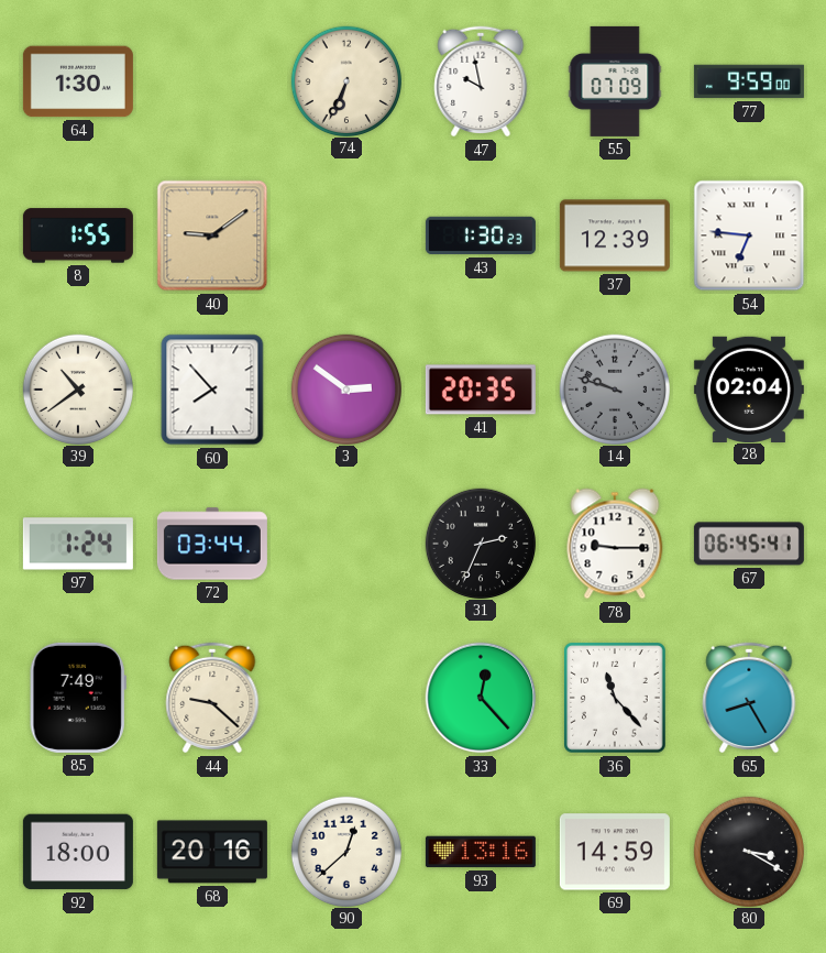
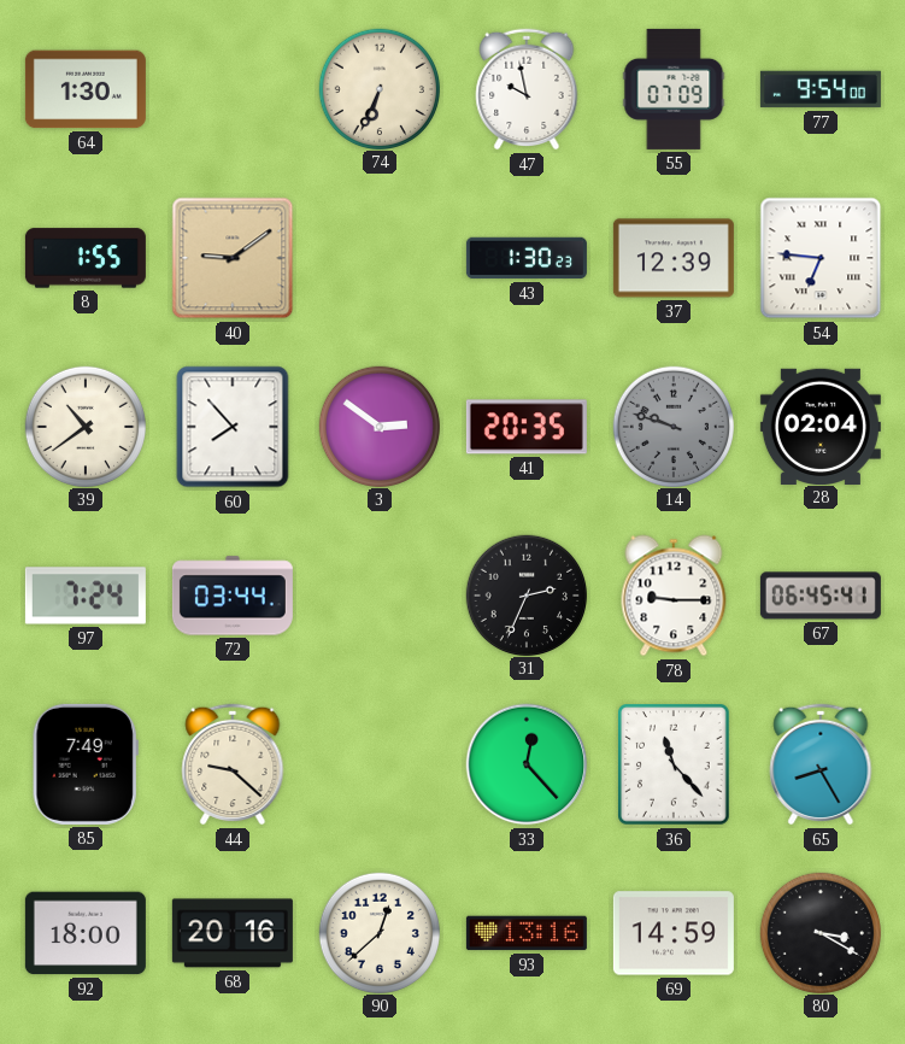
77: 9:59 -> 9:54 (821, 89)
97: 1:24 -> 7:24 (86, 596)
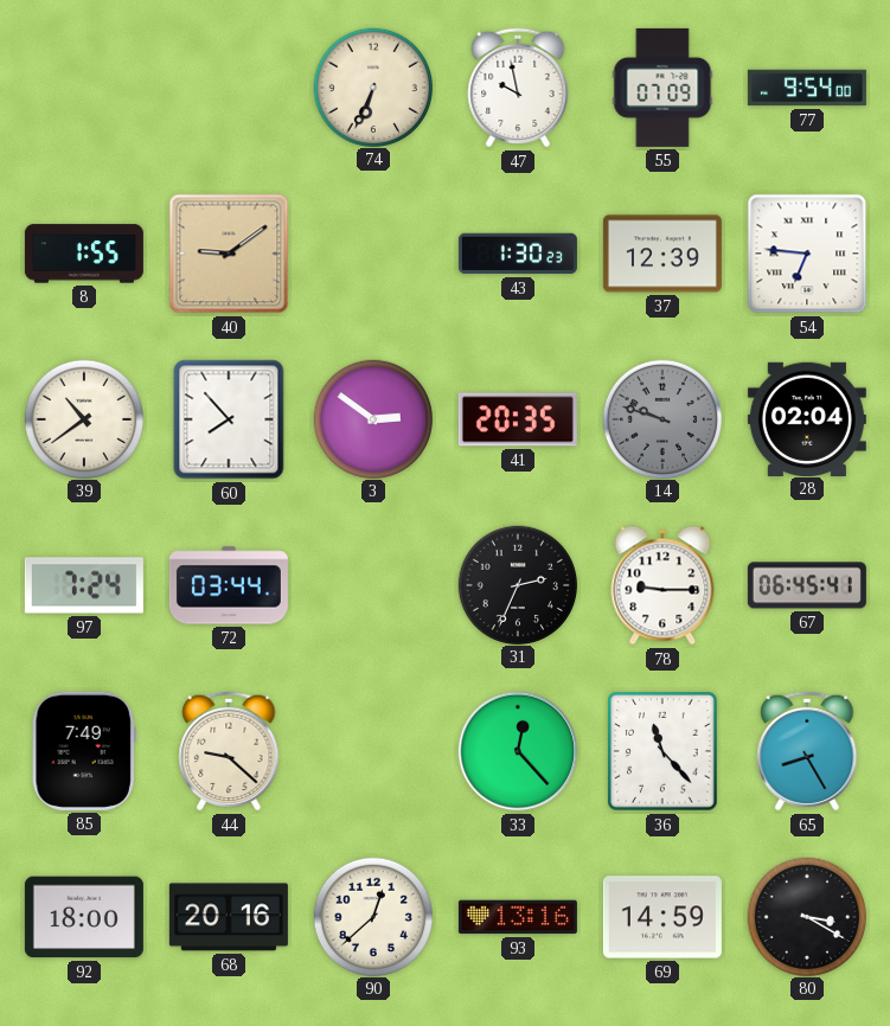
64: 1:30 -> none (86, 89)
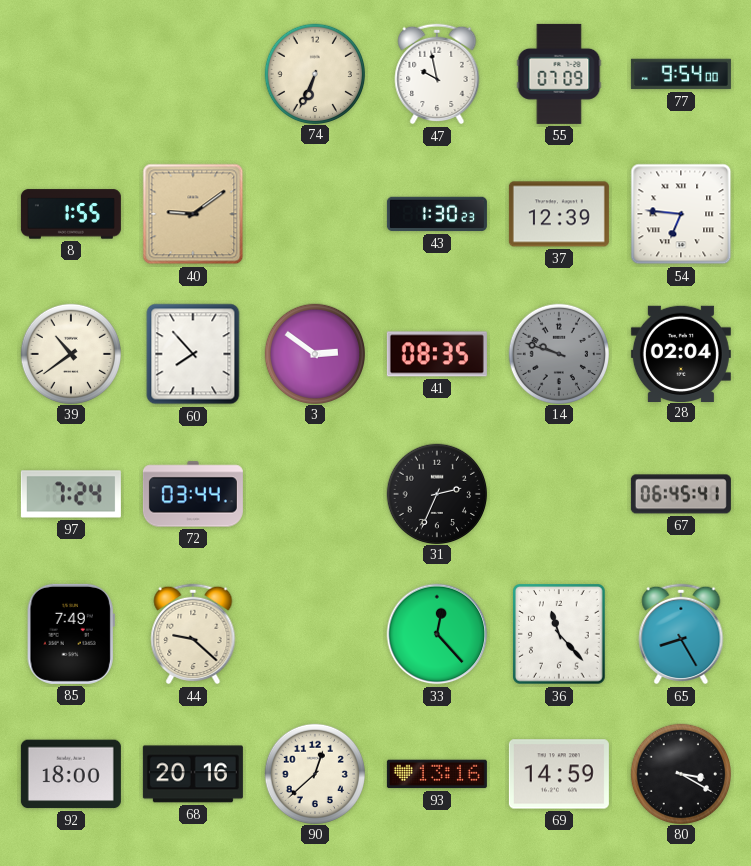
41: 20:35 -> 08:35 (437, 354)
78: 9:15 -> none (662, 585)
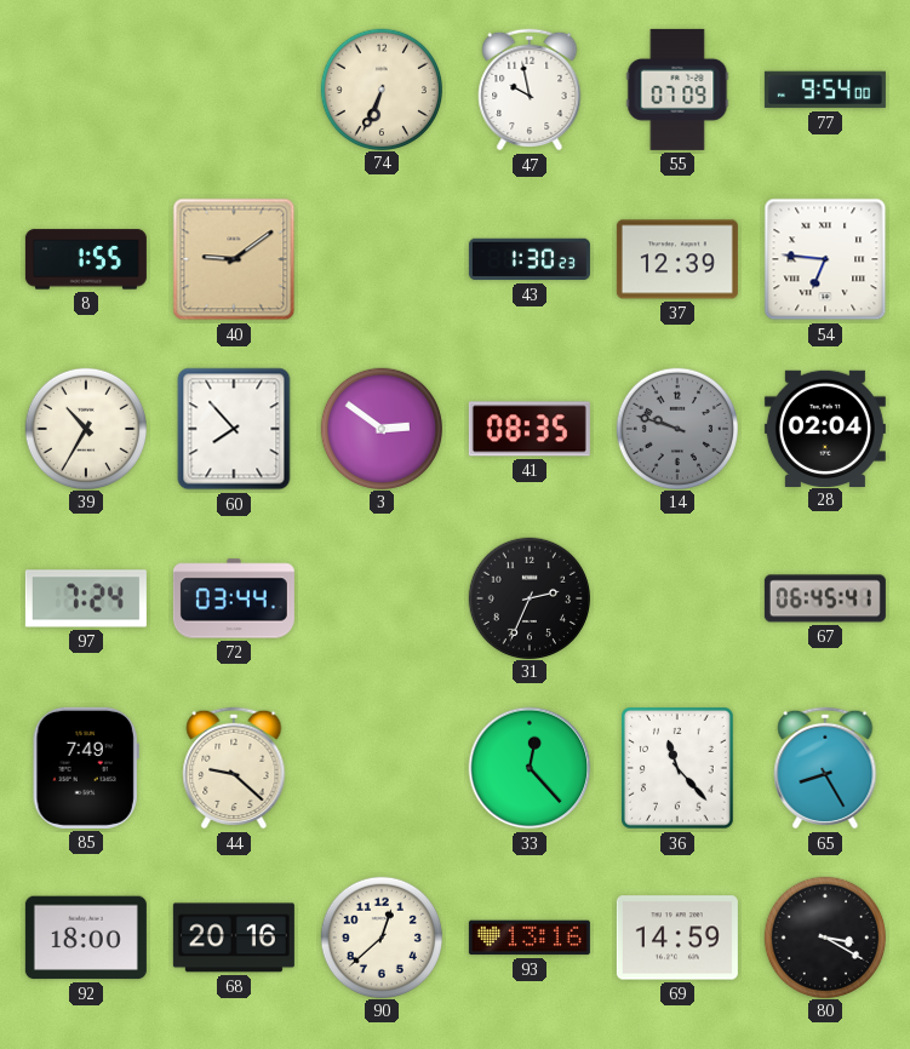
39: 10:39 -> 10:35 (85, 428)
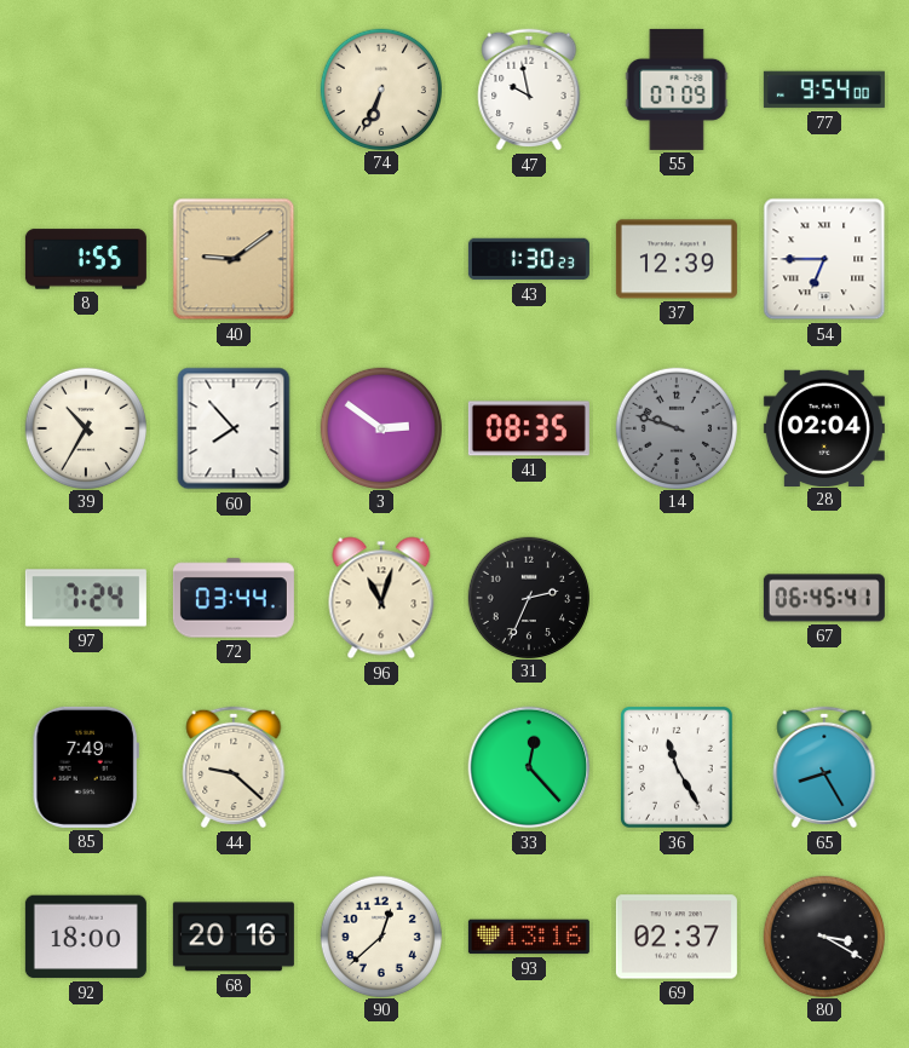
54: 6:46 -> 6:45 (824, 259)
96: none -> 11:03 (381, 598)
36: 11:23 -> 11:25 (678, 767)
69: 14:59 -> 02:37 (677, 937)
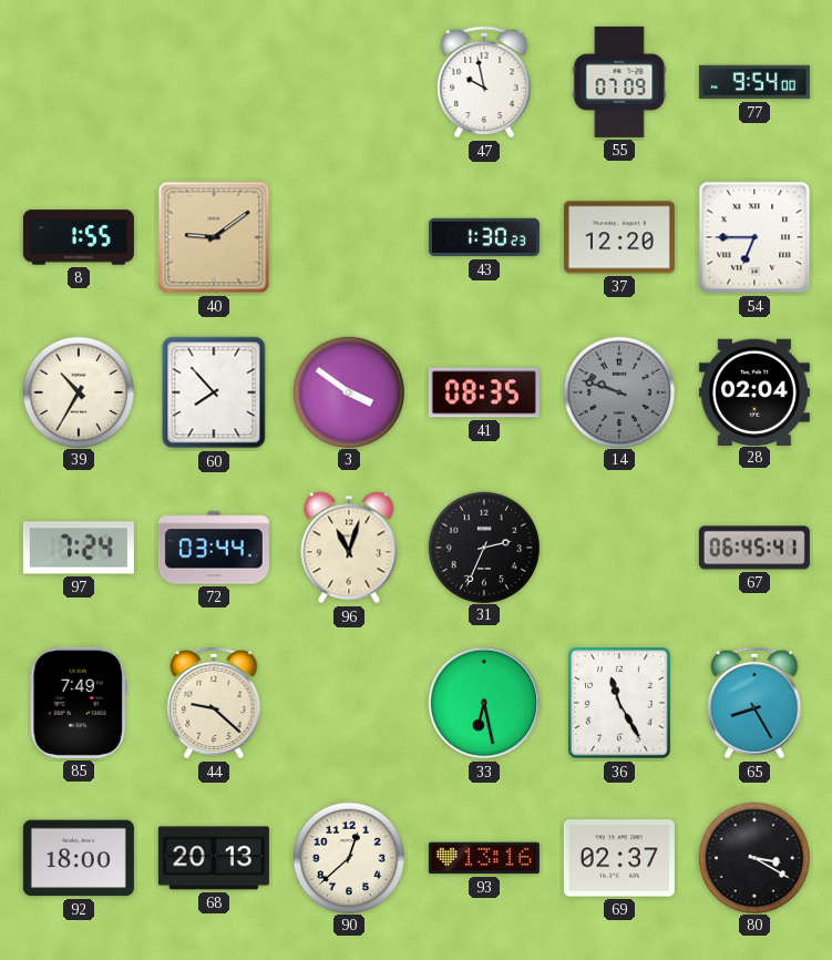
74: 6:34 -> none (380, 88)
37: 12:39 -> 12:20 (619, 237)
3: 2:51 -> 3:51 (348, 391)
33: 12:23 -> 6:28 (484, 703)
68: 20:16 -> 20:13 (214, 858)
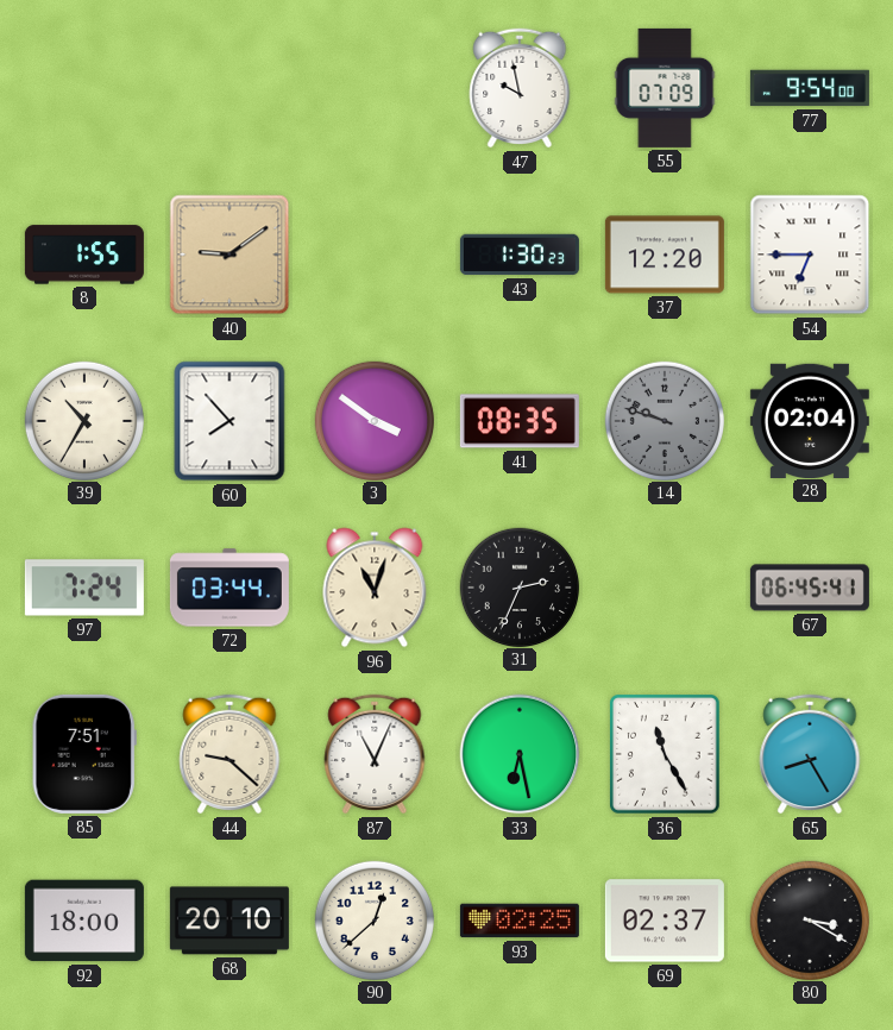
85: 7:49 -> 7:51 (84, 754)
87: none -> 11:04 (375, 754)
68: 20:13 -> 20:10 (229, 921)
93: 13:16 -> 02:25 (520, 921)
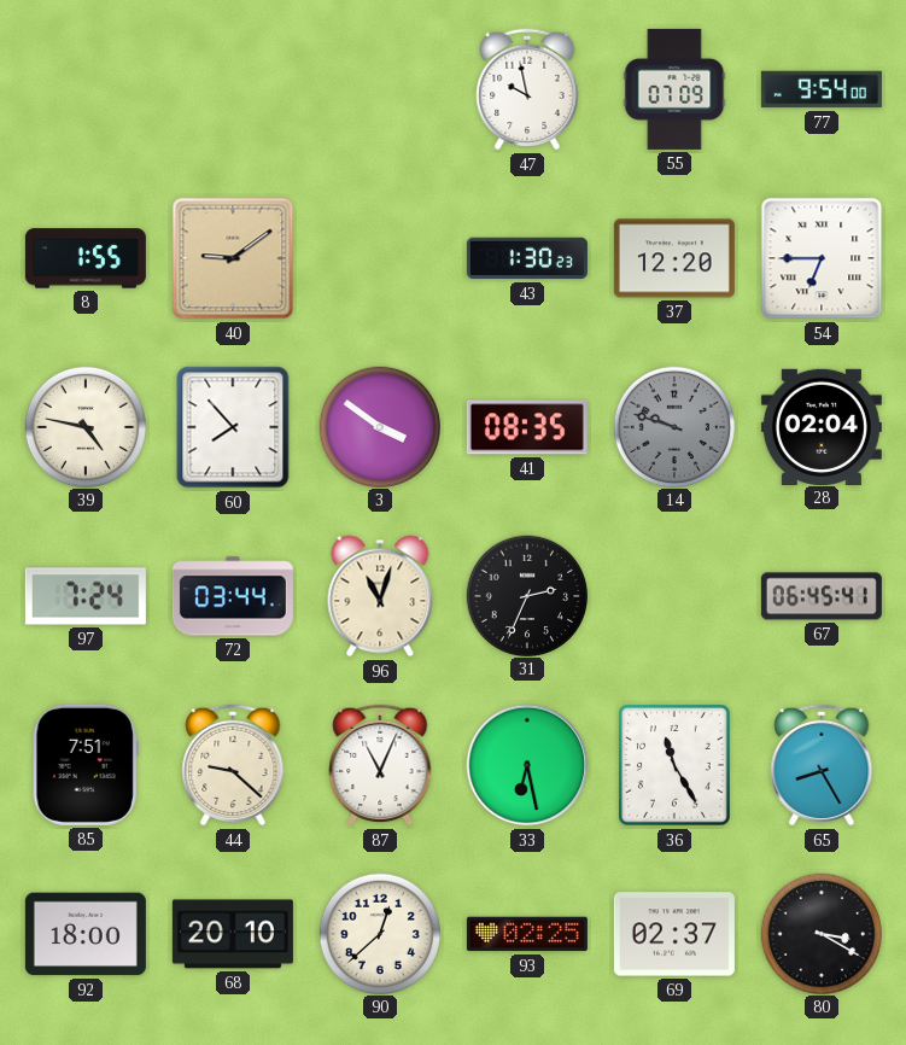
39: 10:35 -> 4:47 (84, 426)
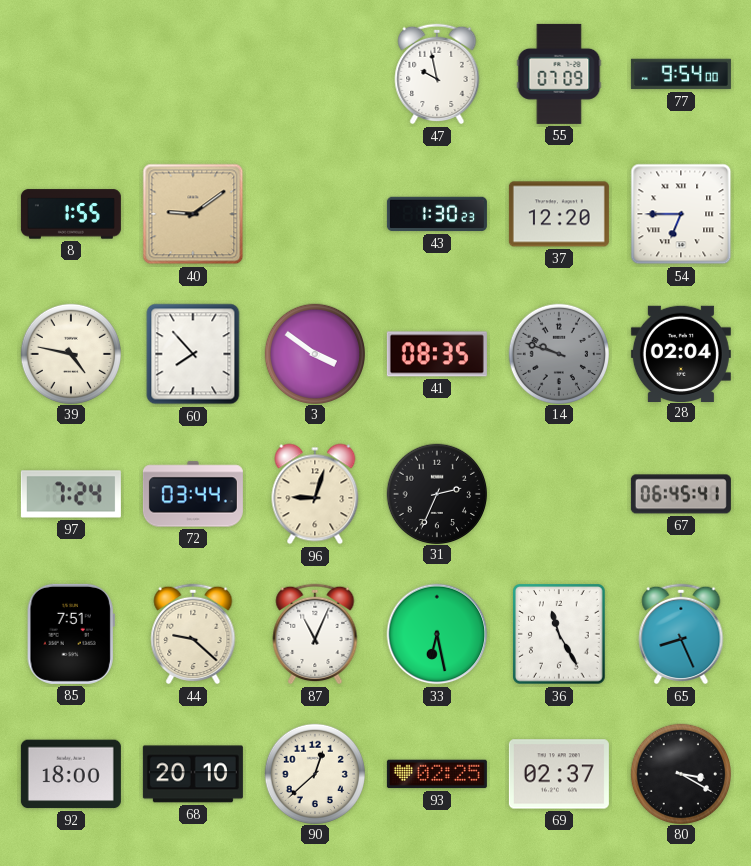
96: 11:03 -> 9:03 (315, 494)
65: 8:25 -> 8:26 (681, 634)
